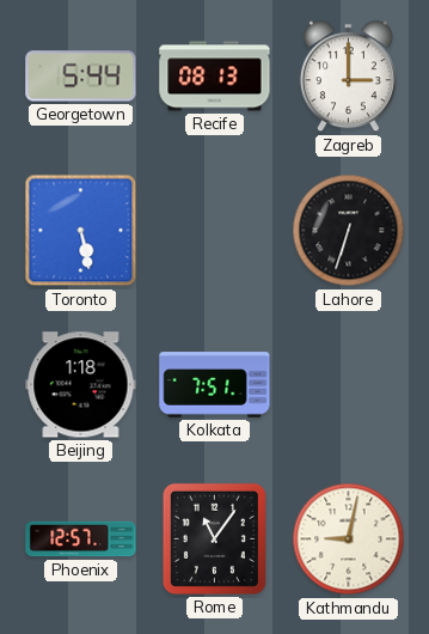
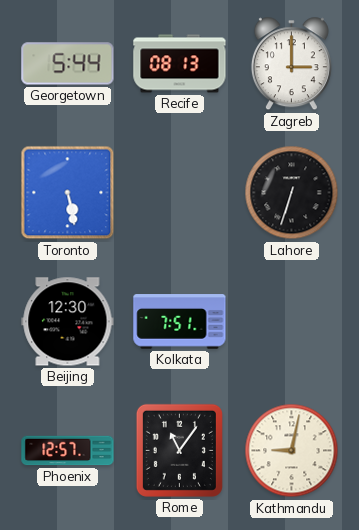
Beijing: 1:18 -> 12:30 (68, 322)
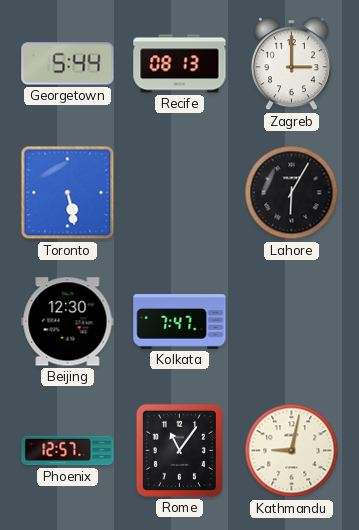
Lahore: 6:33 -> 6:05 (292, 193)
Kolkata: 7:51 -> 7:47 (180, 322)
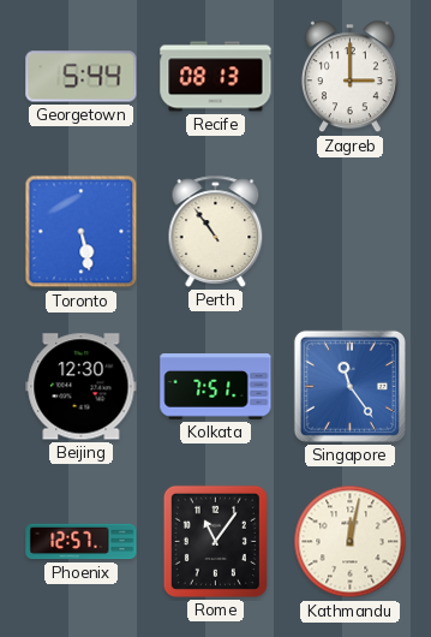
Perth: none -> 10:54 (216, 231)
Lahore: 6:05 -> none (292, 193)
Kolkata: 7:47 -> 7:51 (216, 387)
Singapore: none -> 11:24 (349, 386)
Kathmandu: 9:02 -> 12:02 (351, 542)
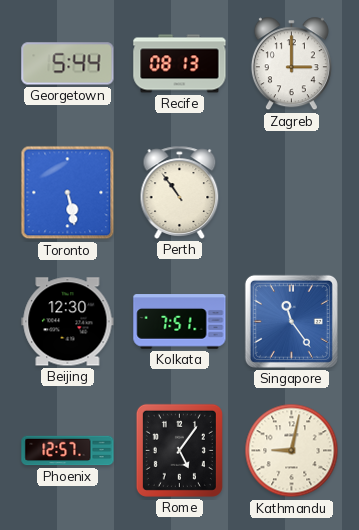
Rome: 11:06 -> 5:06 (179, 450)
Kathmandu: 12:02 -> 9:02 (292, 451)
